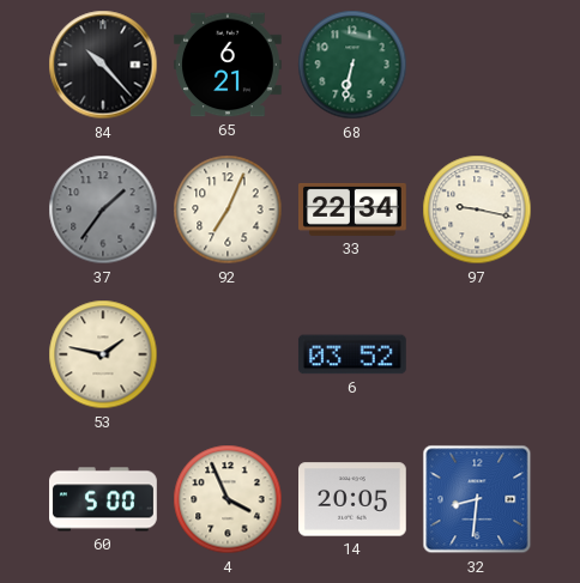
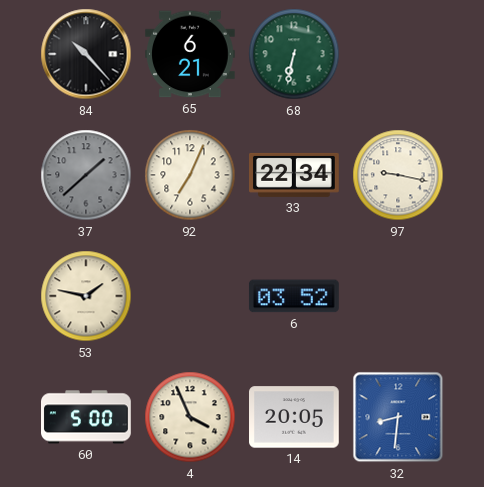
37: 1:36 -> 1:38 (86, 175)
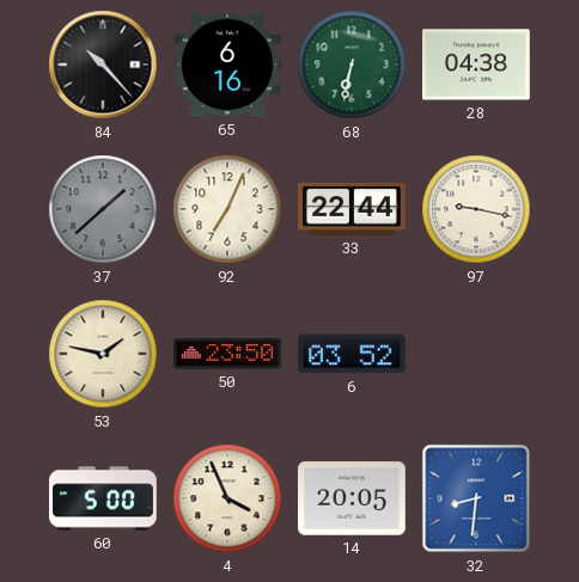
65: 6:21 -> 6:16 (228, 65)
28: none -> 04:38 (477, 65)
33: 22:34 -> 22:44 (353, 209)
50: none -> 23:50 (228, 354)
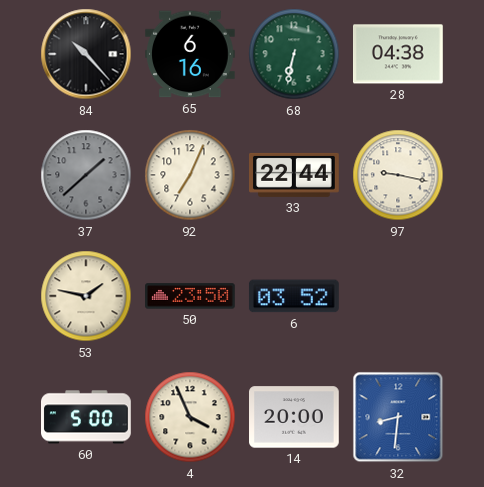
14: 20:05 -> 20:00 (295, 417)
